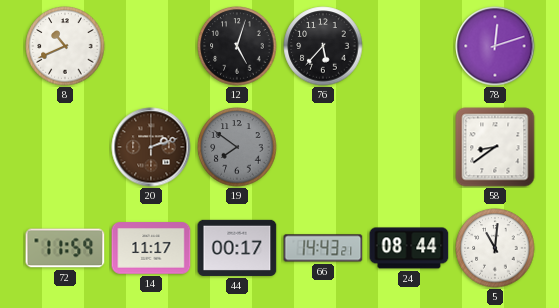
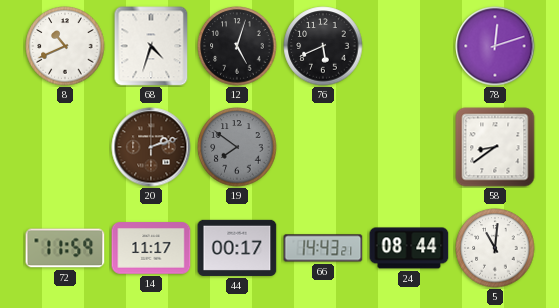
68: none -> 4:33 (151, 46)
76: 5:37 -> 5:41 (323, 46)
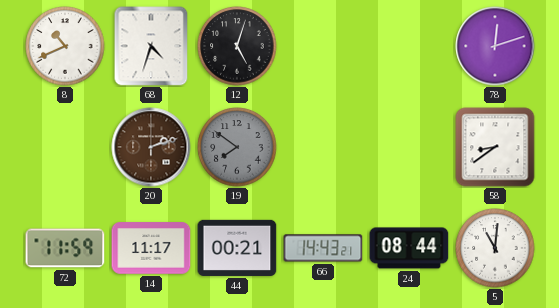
76: 5:41 -> none (323, 46)
44: 00:17 -> 00:21 (237, 248)
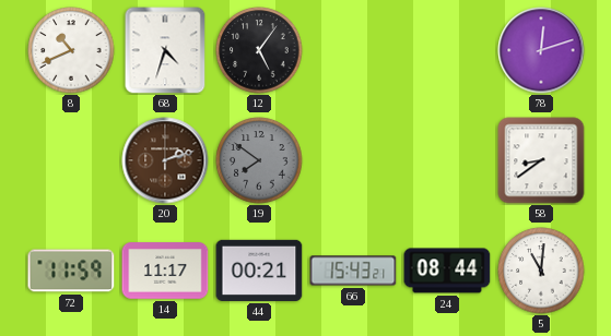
12: 5:03 -> 5:06 (259, 50)
66: 14:43 -> 15:43 (353, 271)
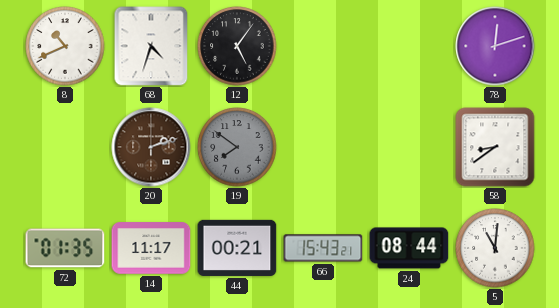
72: 11:59 -> 01:35 (65, 248)
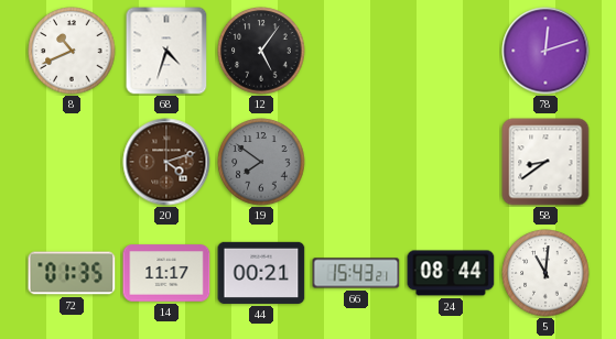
20: 2:12 -> 4:12 (166, 162)
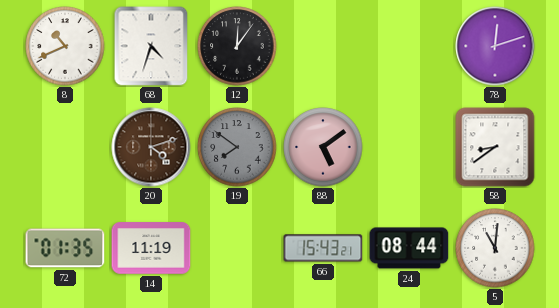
12: 5:06 -> 12:06 (237, 46)
88: none -> 5:09 (323, 147)
14: 11:17 -> 11:19 (151, 248)
44: 00:21 -> none (261, 273)
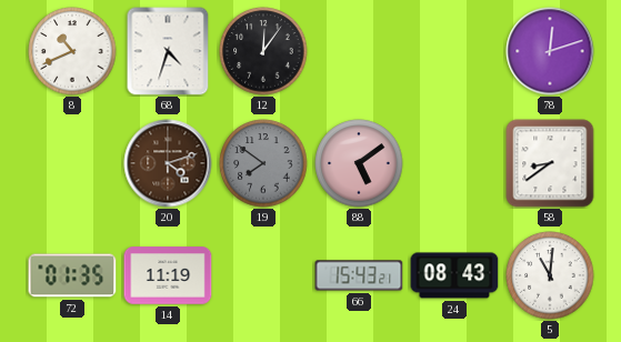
24: 08:44 -> 08:43 (454, 275)
